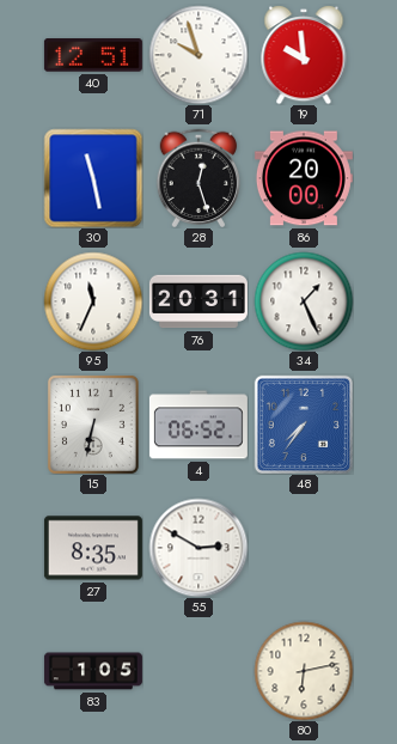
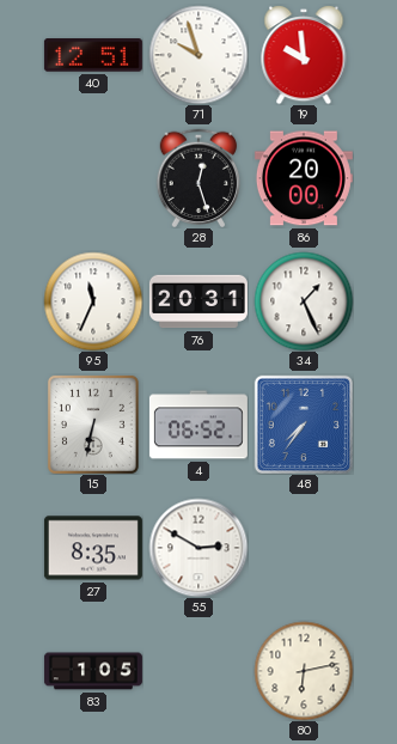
30: 11:28 -> none (93, 178)
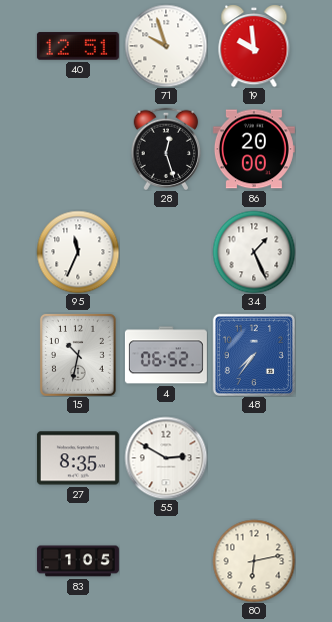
76: 20:31 -> none (198, 301)
15: 6:32 -> 10:32 (78, 355)
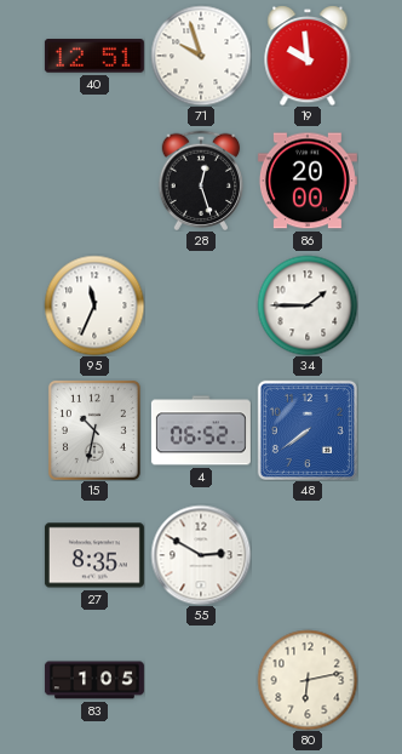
34: 1:26 -> 1:45 (308, 305)
48: 7:36 -> 7:39 (308, 430)
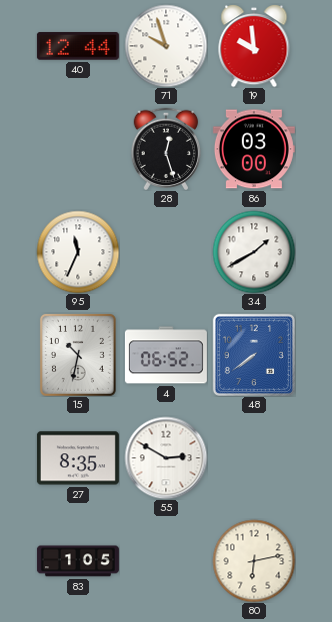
40: 12:51 -> 12:44 (78, 46)
86: 20:00 -> 03:00 (254, 149)
34: 1:45 -> 1:40 (254, 252)
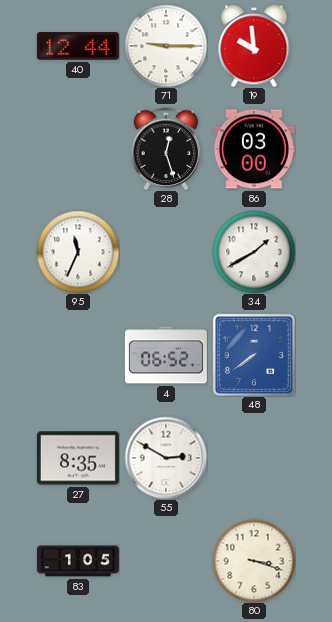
71: 9:57 -> 9:15 (166, 46)
15: 10:32 -> none (78, 355)
80: 6:13 -> 3:18 (254, 561)
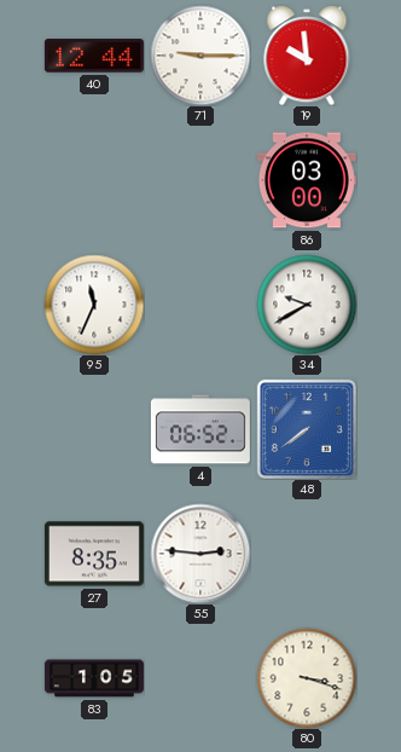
28: 12:27 -> none (166, 149)
34: 1:40 -> 9:40 (307, 305)
55: 2:50 -> 2:46 (200, 554)
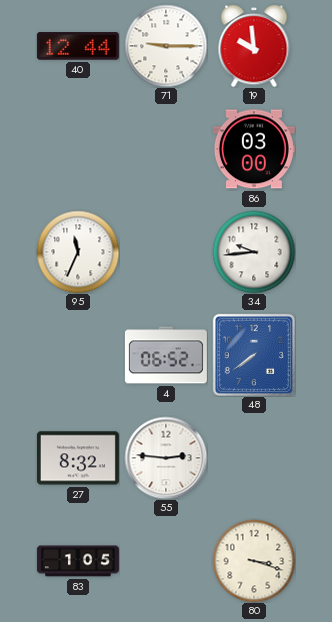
34: 9:40 -> 9:44 (254, 252)
27: 8:35 -> 8:32 (78, 458)
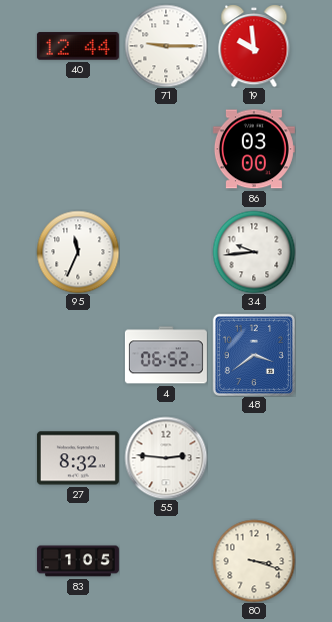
48: 7:39 -> 3:39 (254, 355)
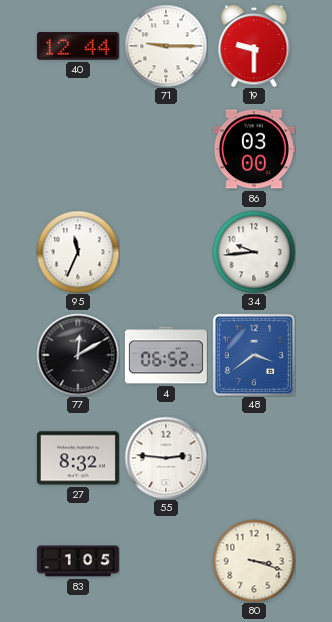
19: 9:59 -> 9:30 (254, 46)
77: none -> 12:10 (78, 355)
